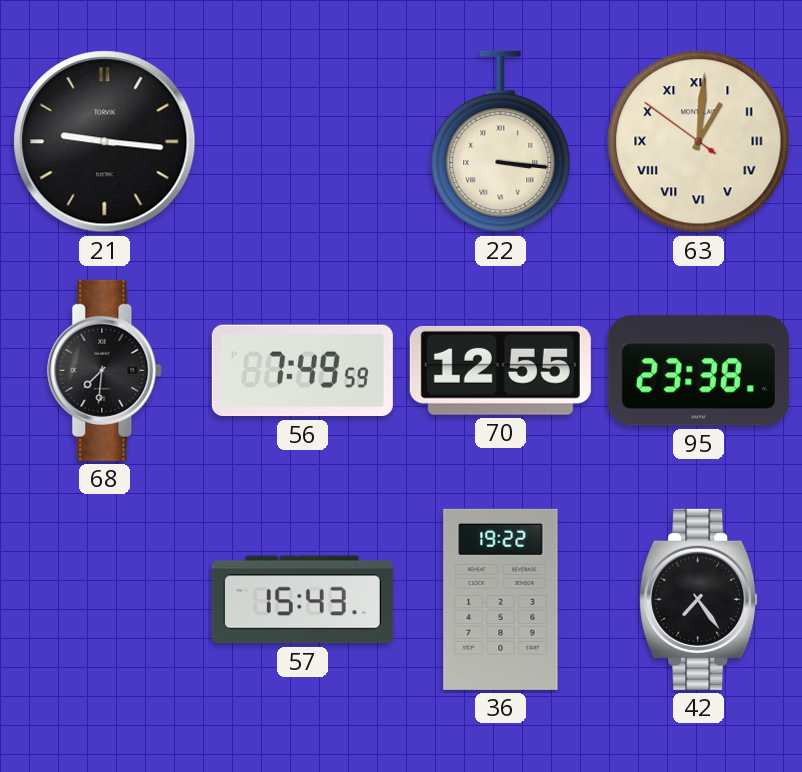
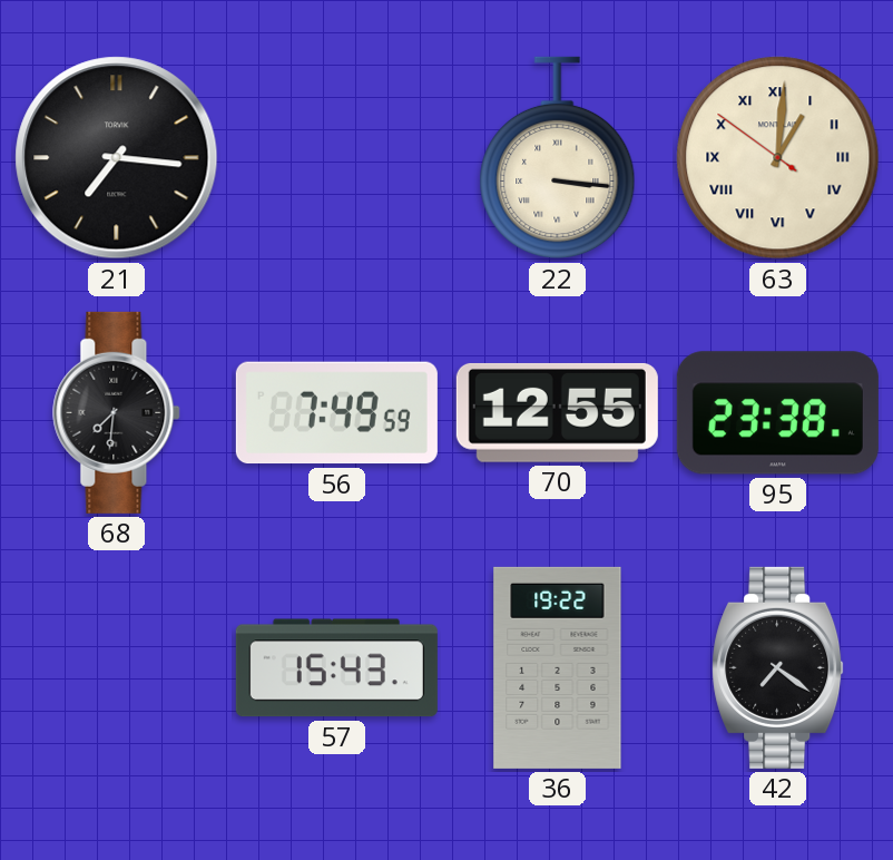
21: 9:16 -> 7:16 (117, 158)
42: 7:24 -> 7:21 (778, 667)
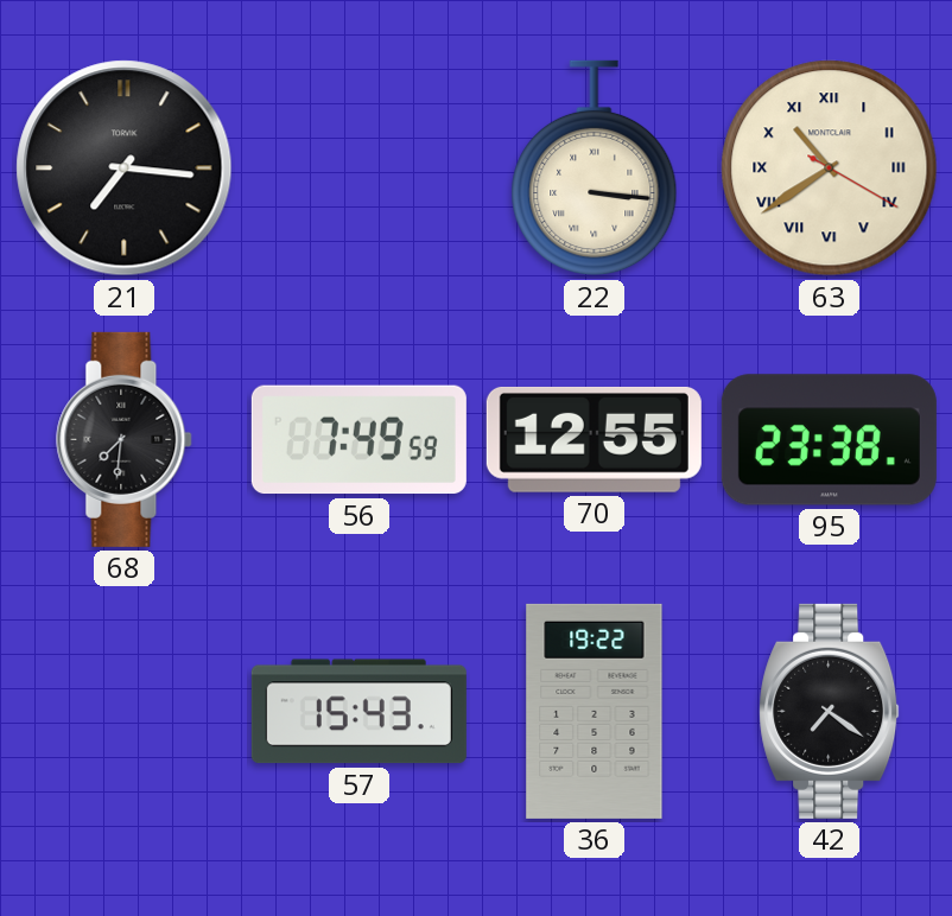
63: 1:00 -> 10:39 (830, 168)
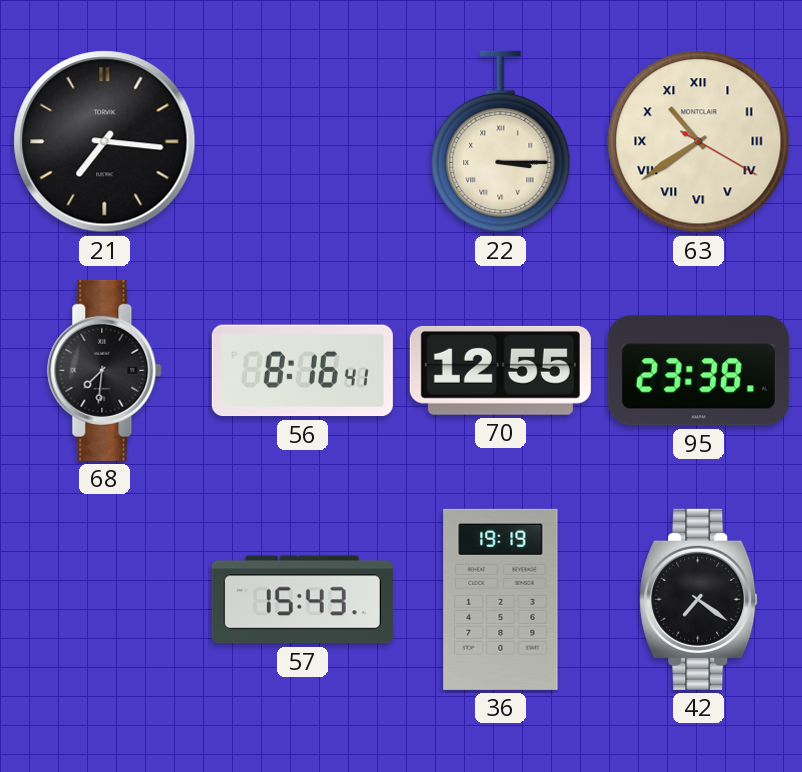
22: 3:16 -> 3:15 (501, 142)
56: 7:49 -> 8:16 (302, 371)
36: 19:22 -> 19:19 (501, 599)
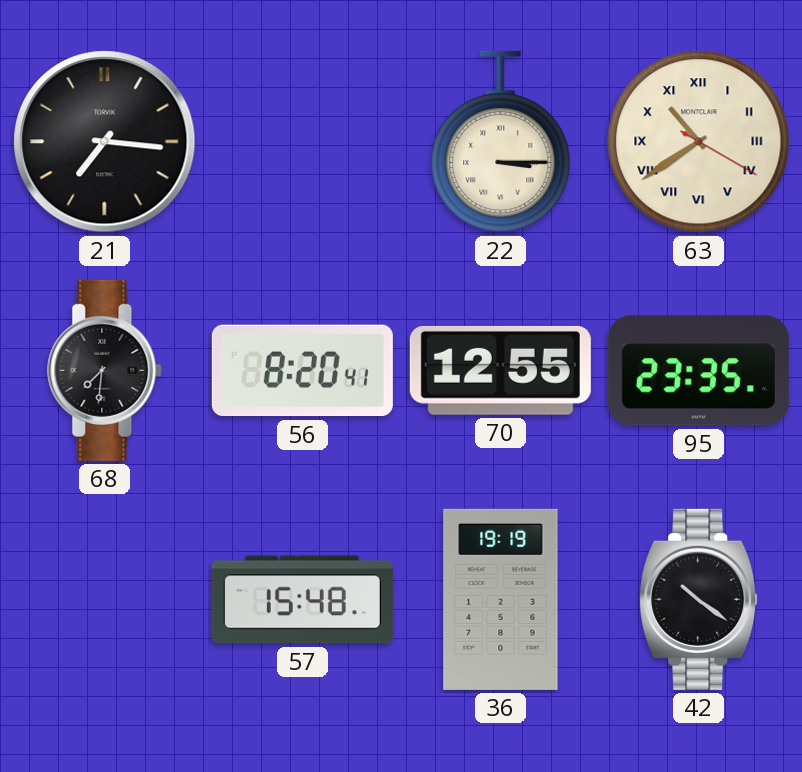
56: 8:16 -> 8:20 (302, 371)
95: 23:38 -> 23:35 (698, 371)
57: 15:43 -> 15:48 (302, 600)
42: 7:21 -> 10:21 (699, 599)
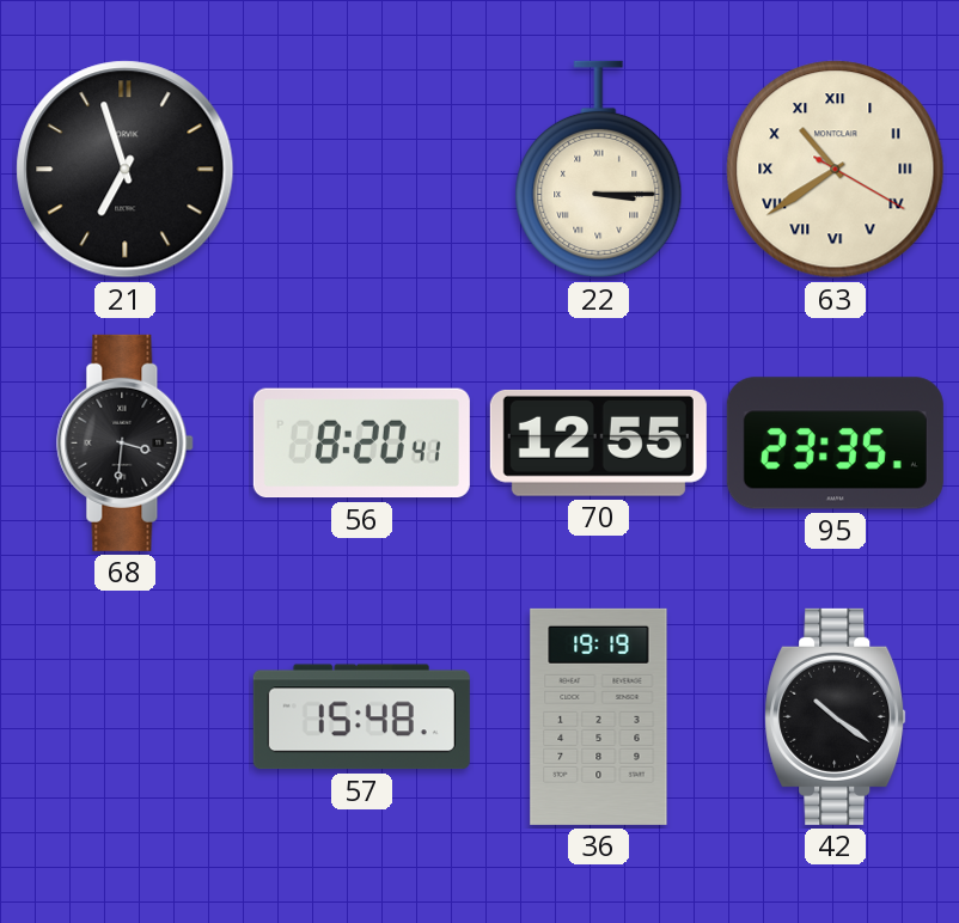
21: 7:16 -> 6:57 (126, 170)
68: 7:31 -> 3:31 (126, 442)
